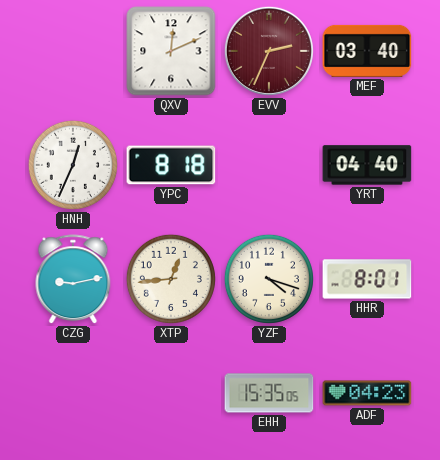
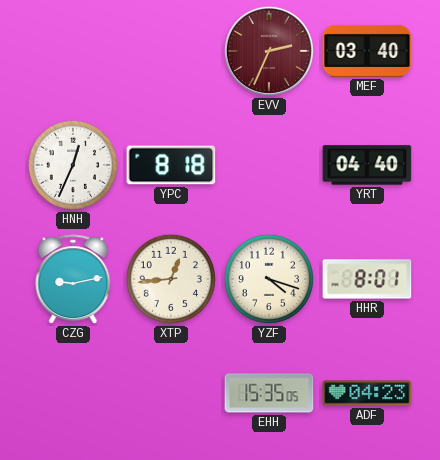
QXV: 12:11 -> none (171, 51)
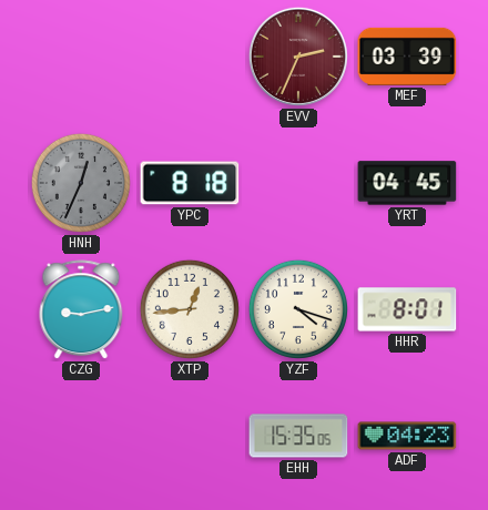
MEF: 03:40 -> 03:39 (407, 57)
HNH dial: white -> grey (81, 183)
YRT: 04:40 -> 04:45 (407, 183)
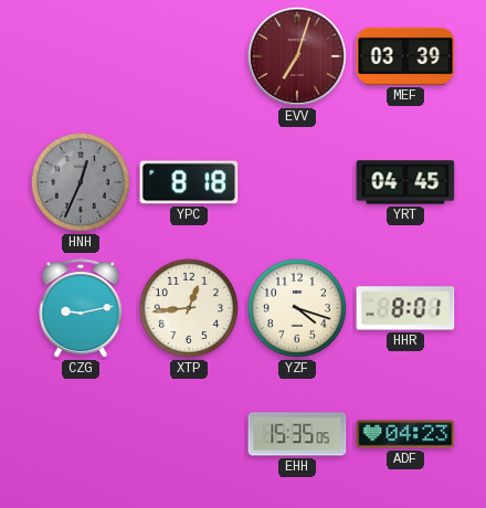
EVV: 2:34 -> 7:03 (297, 56)
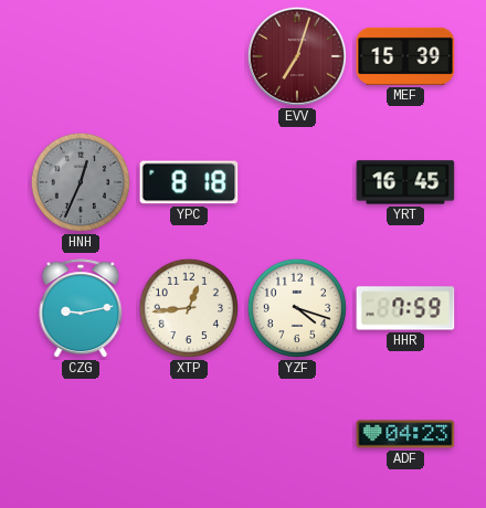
MEF: 03:39 -> 15:39 (405, 56)
YRT: 04:45 -> 16:45 (405, 182)
HHR: 8:01 -> 7:59 (405, 308)
EHH: 15:35 -> none (297, 434)
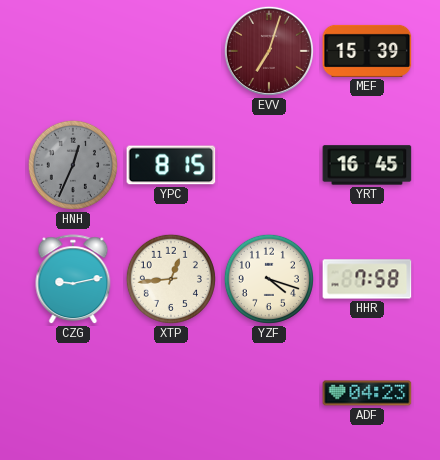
YPC: 8:18 -> 8:15 (171, 165)
HHR: 7:59 -> 7:58 (367, 279)
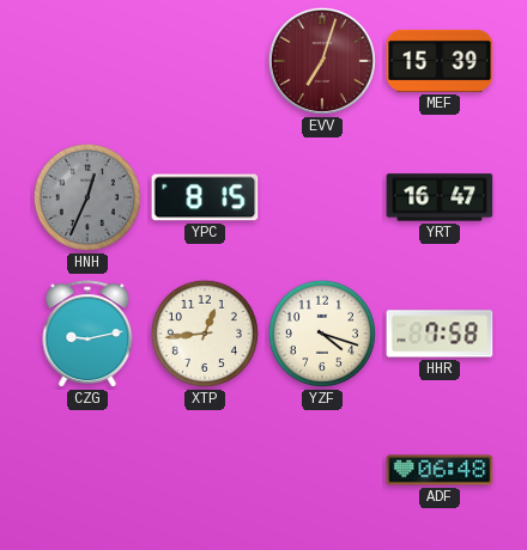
YRT: 16:45 -> 16:47 (440, 197)
ADF: 04:23 -> 06:48 (440, 470)
